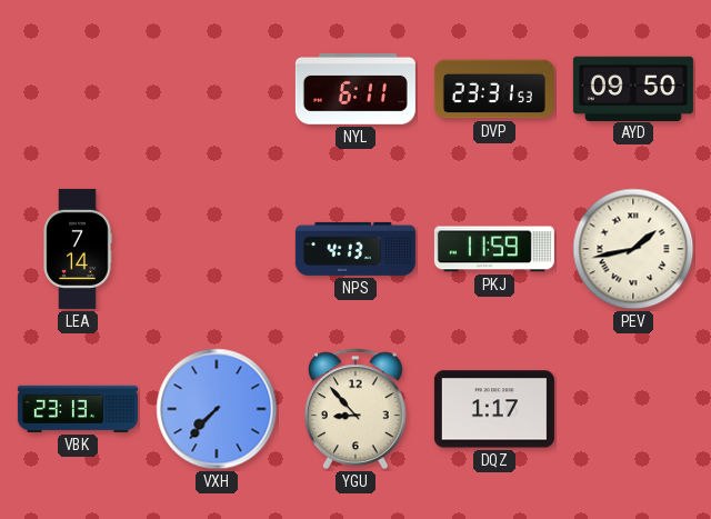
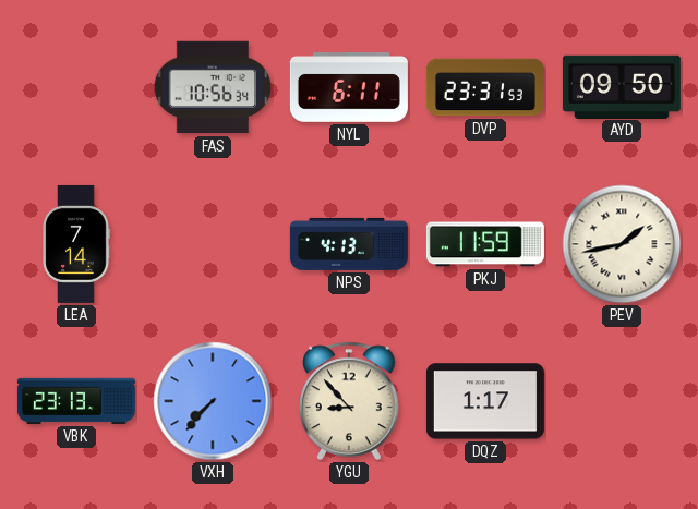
FAS: none -> 10:56 (213, 87)
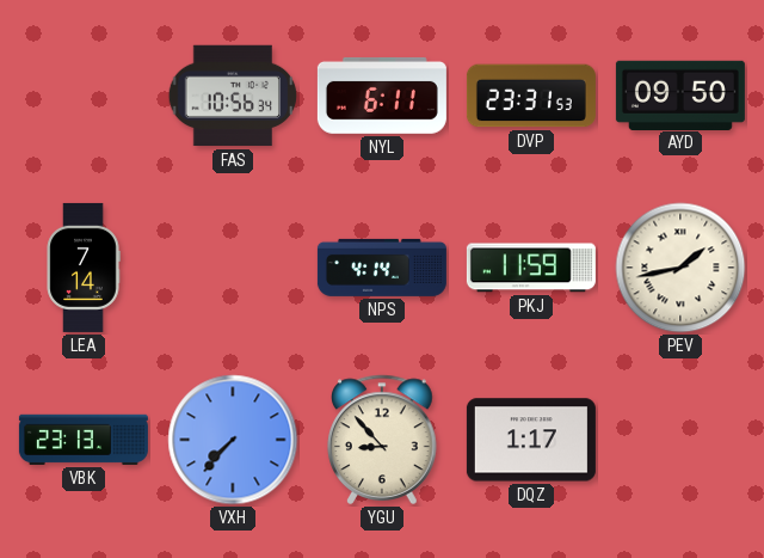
NPS: 4:13 -> 4:14 (382, 268)
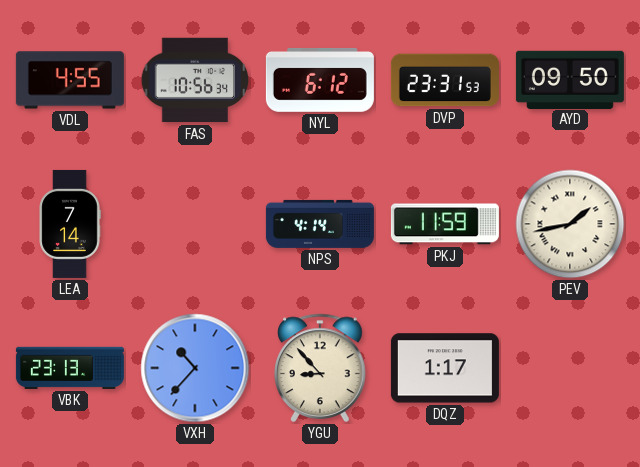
VDL: none -> 4:55 (70, 80)
NYL: 6:11 -> 6:12 (320, 80)
VXH: 7:37 -> 10:37 (195, 368)
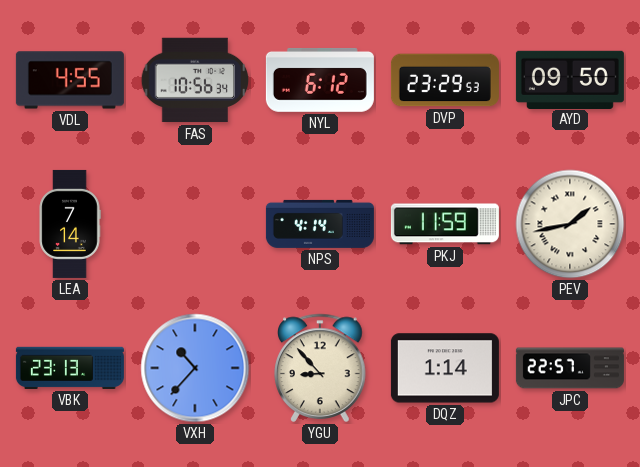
DVP: 23:31 -> 23:29 (445, 80)
DQZ: 1:17 -> 1:14 (445, 368)
JPC: none -> 22:57 (570, 368)
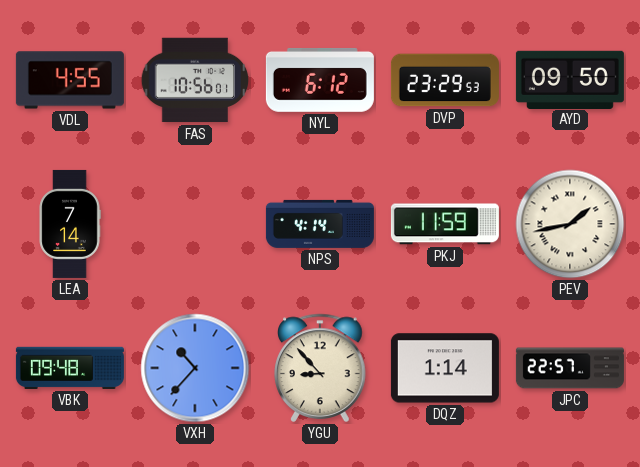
FAS: 10:56:34 -> 10:56:01 (195, 80)
VBK: 23:13 -> 09:48 (70, 368)
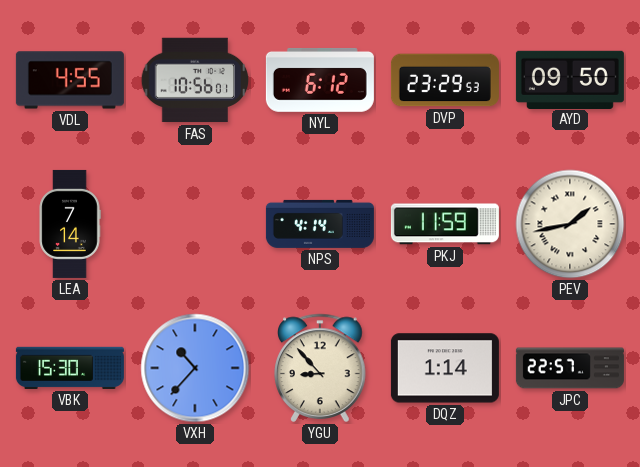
VBK: 09:48 -> 15:30 (70, 368)
